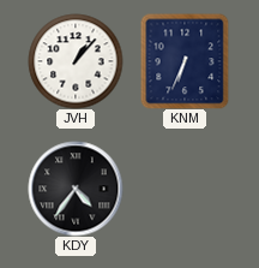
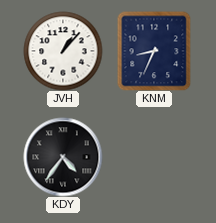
KNM: 6:34 -> 8:34 (154, 51)
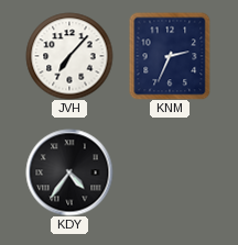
JVH: 1:07 -> 7:07 (69, 56)
KNM: 8:34 -> 2:34 (170, 56)
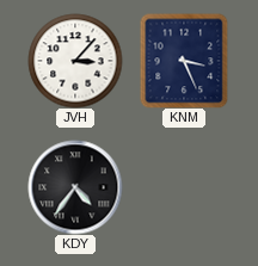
JVH: 7:07 -> 3:07 (75, 61)
KNM: 2:34 -> 3:26 (184, 61)
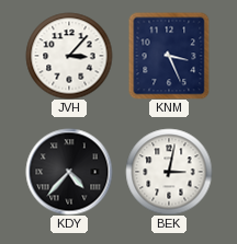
KDY: 4:36 -> 4:37 (69, 172)
BEK: none -> 3:02 (169, 172)
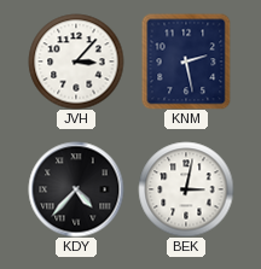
KNM: 3:26 -> 2:28 (186, 62)
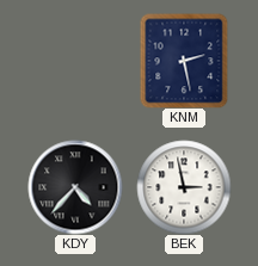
JVH: 3:07 -> none (76, 62)
BEK: 3:02 -> 2:58 (184, 187)
